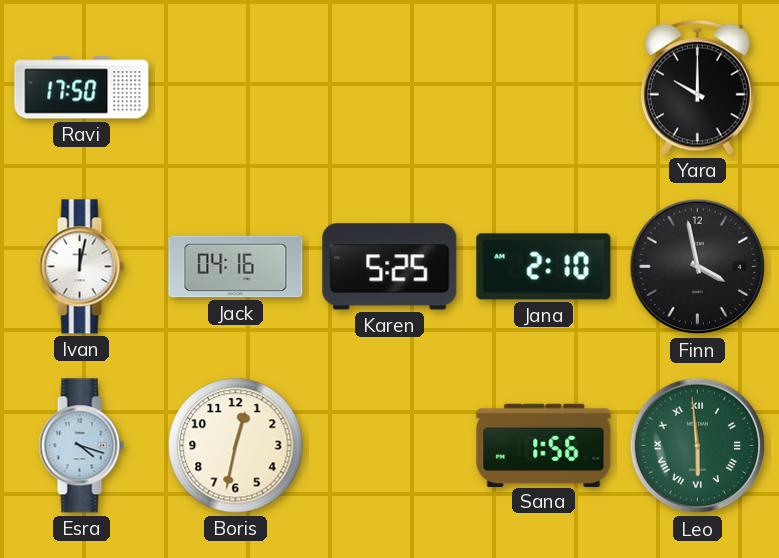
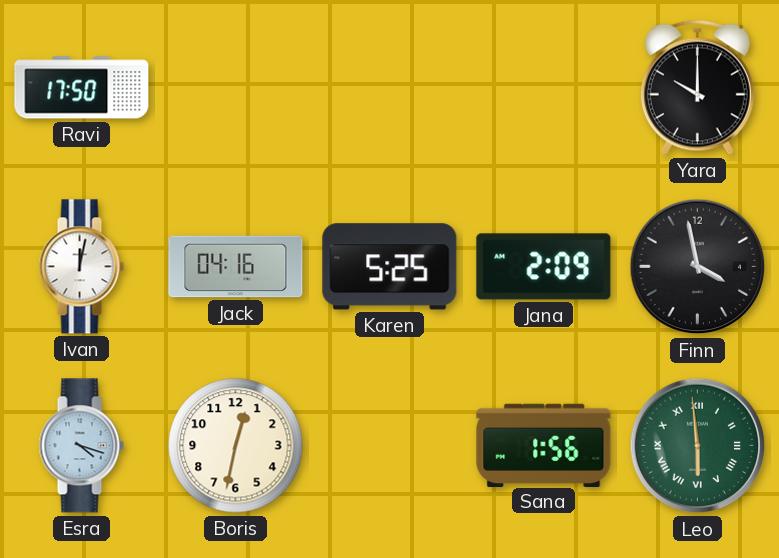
Jana: 2:10 -> 2:09 (544, 267)
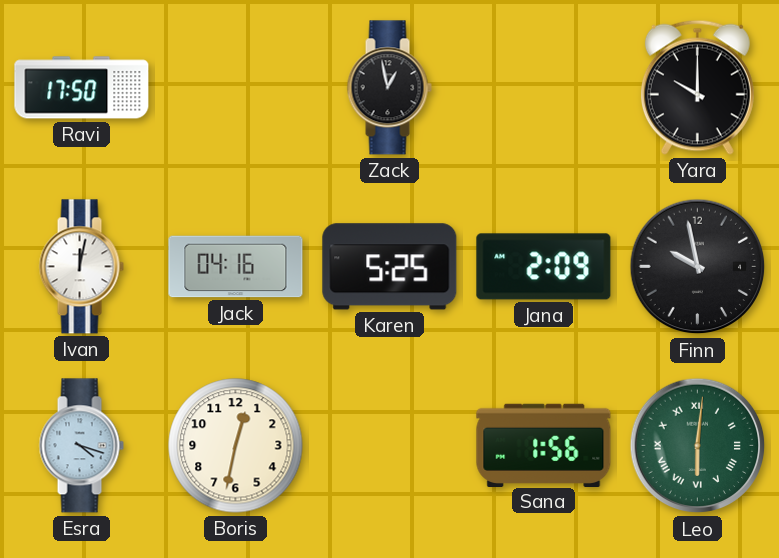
Zack: none -> 12:58 (389, 88)
Finn: 3:58 -> 9:58 (698, 267)
Leo: 5:59 -> 6:01 (698, 446)
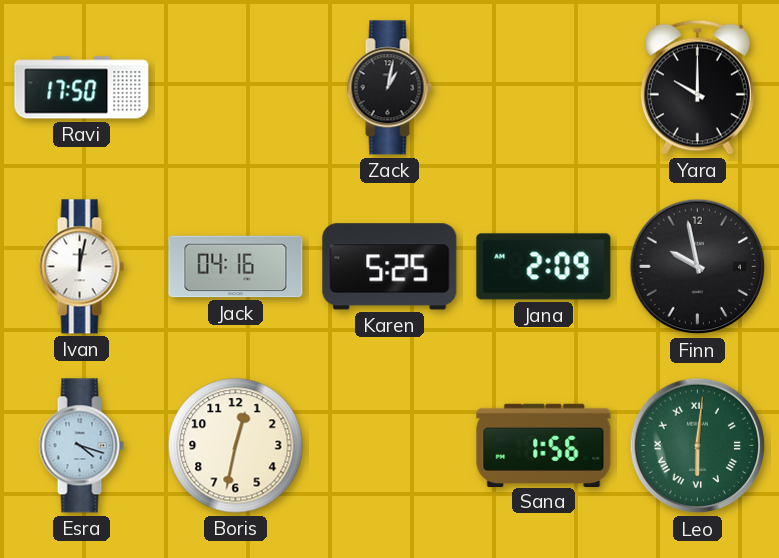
Zack: 12:58 -> 1:02 (389, 88)
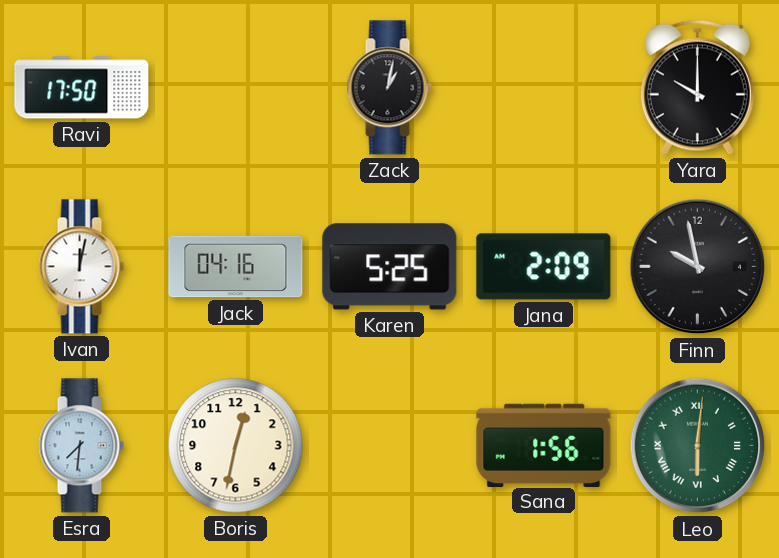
Esra: 4:18 -> 7:31 (81, 446)
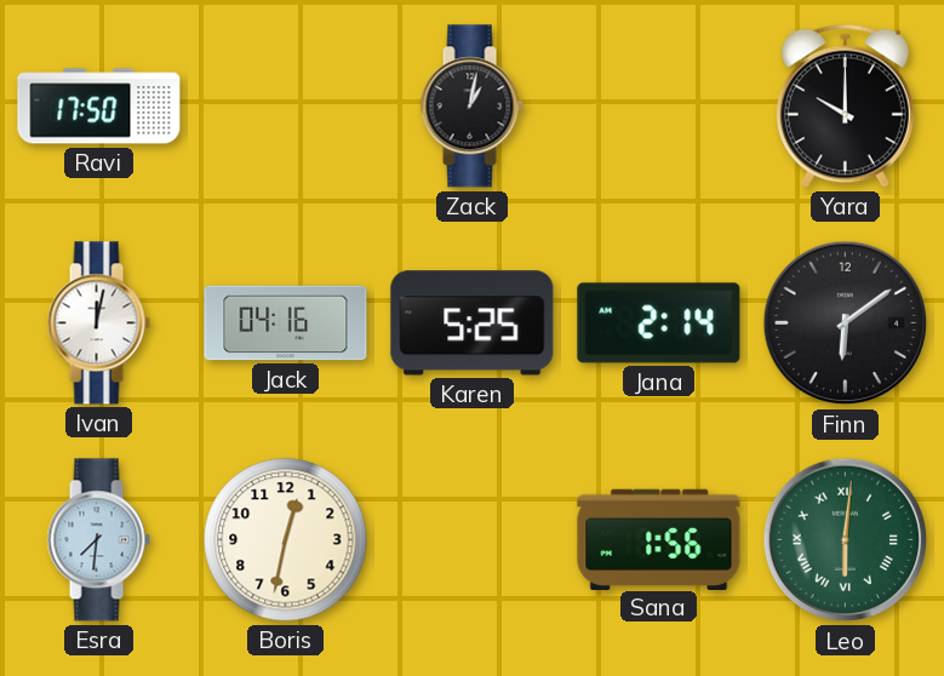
Jana: 2:09 -> 2:14 (659, 323)
Finn: 9:58 -> 6:09 (846, 323)
